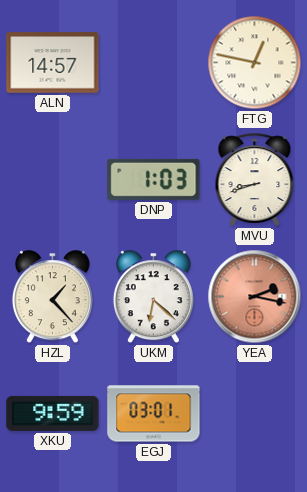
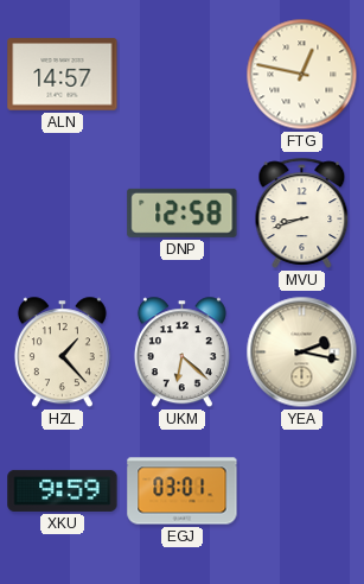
DNP: 1:03 -> 12:58 (183, 212)
YEA dial: salmon -> cream (302, 353)
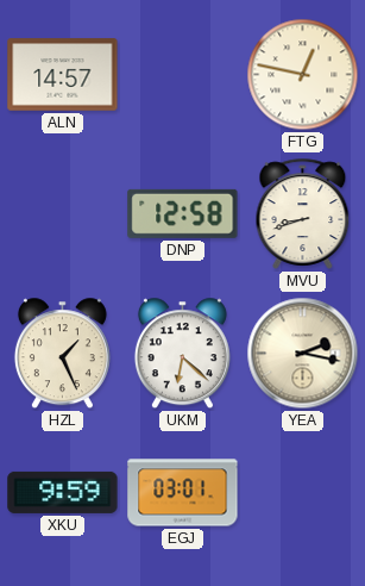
HZL: 1:23 -> 1:26 (62, 354)
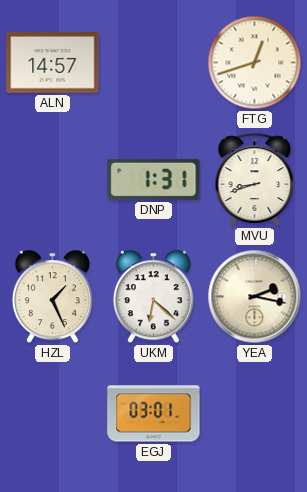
FTG: 12:47 -> 12:42 (255, 63)
DNP: 12:58 -> 1:31 (154, 179)
XKU: 9:59 -> none (63, 492)
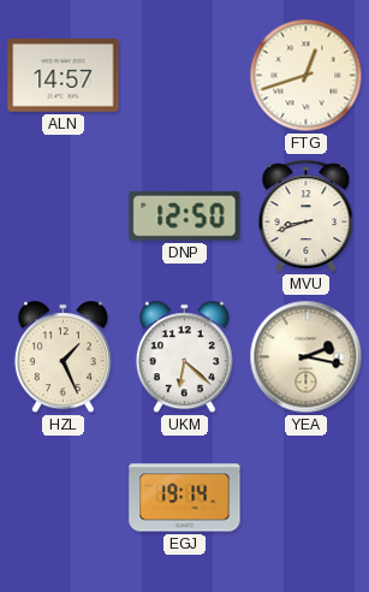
DNP: 1:31 -> 12:50 (185, 215)
EGJ: 03:01 -> 19:14 (185, 498)
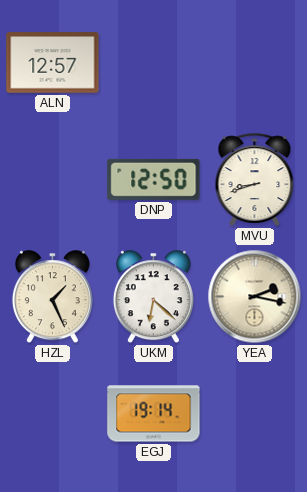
ALN: 14:57 -> 12:57 (53, 63)
FTG: 12:42 -> none (306, 76)
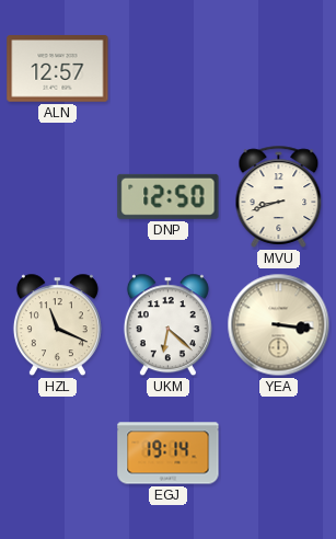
HZL: 1:26 -> 11:19 (57, 325)
YEA: 2:17 -> 3:16 (279, 325)
